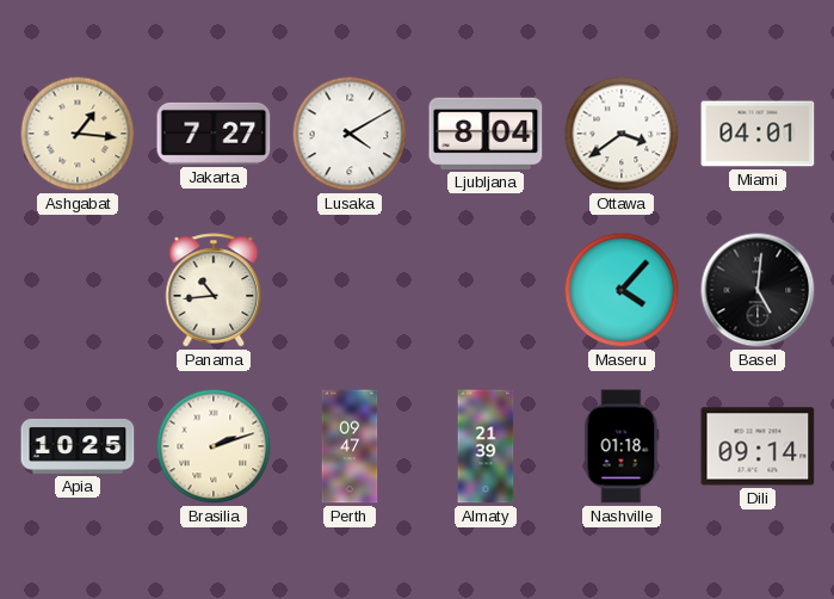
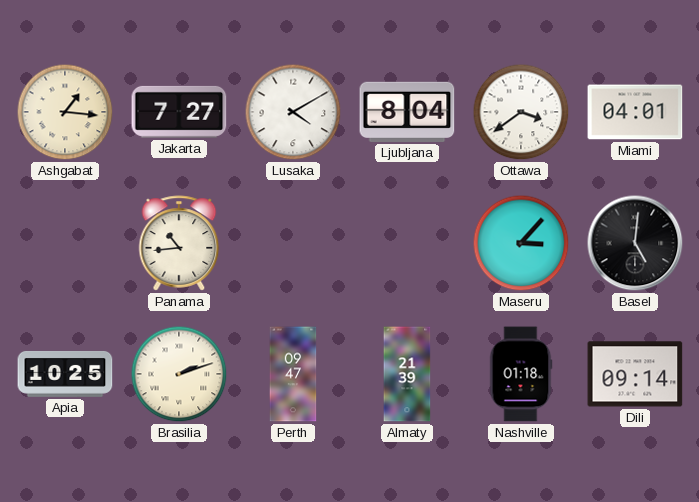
Maseru: 4:07 -> 3:07 (521, 243)
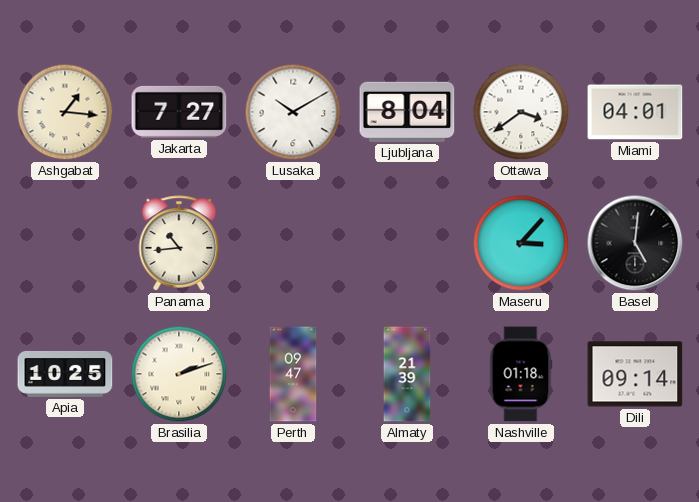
Lusaka: 4:10 -> 10:10 (293, 112)
